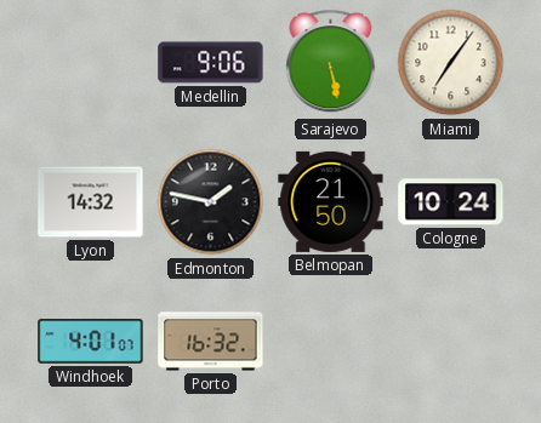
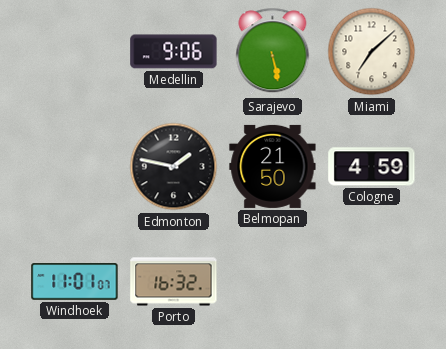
Miami: 7:06 -> 7:08 (372, 52)
Lyon: 14:32 -> none (91, 202)
Cologne: 10:24 -> 4:59 (372, 167)
Windhoek: 4:01 -> 11:01 (75, 282)
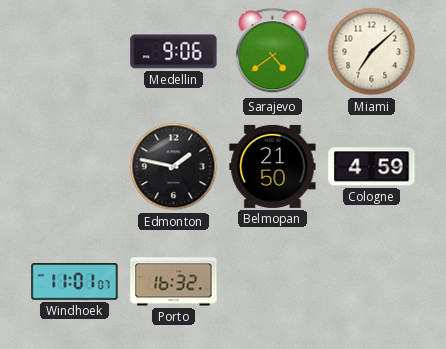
Sarajevo: 5:28 -> 4:39 (273, 52)
